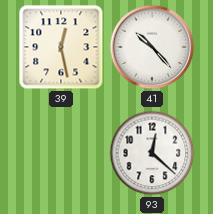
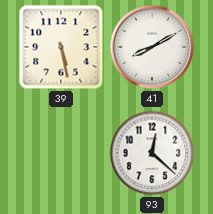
39: 12:28 -> 5:28 (61, 47)
41: 10:23 -> 8:10 (152, 47)
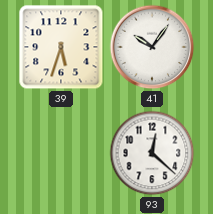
39: 5:28 -> 5:33 (61, 47)
41: 8:10 -> 10:06 (152, 47)
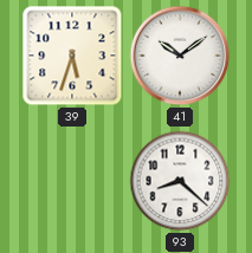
41: 10:06 -> 10:09 (180, 56)
93: 12:22 -> 8:22 (180, 181)
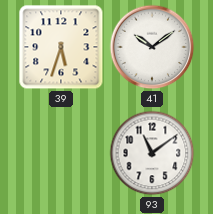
93: 8:22 -> 11:09 (152, 153)
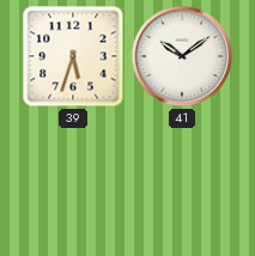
93: 11:09 -> none (152, 153)
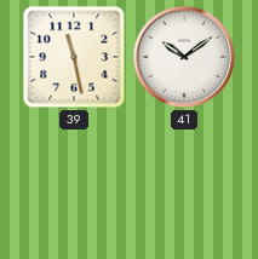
39: 5:33 -> 11:28 (74, 57)
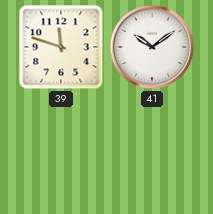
39: 11:28 -> 11:48 (61, 47)
